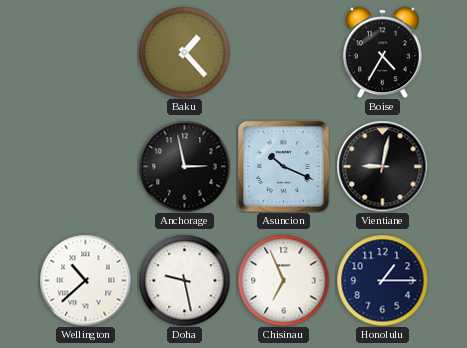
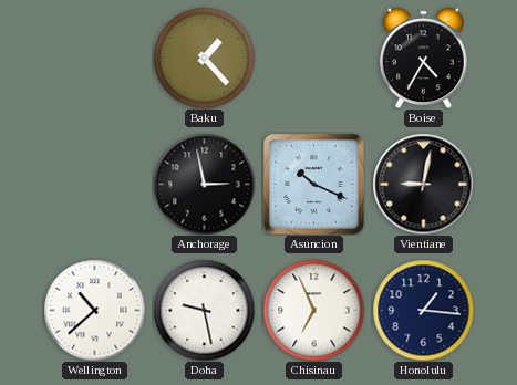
Honolulu: 1:15 -> 1:16 (423, 310)
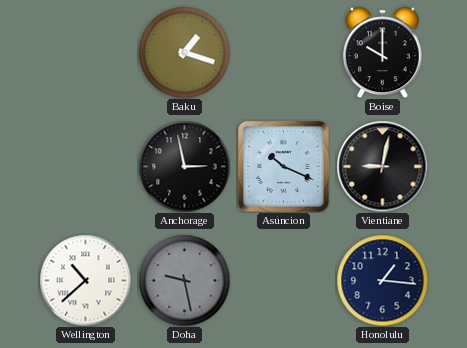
Baku: 1:23 -> 1:18 (184, 52)
Boise: 4:35 -> 10:00 (383, 52)
Doha dial: white -> grey (184, 280)
Chisinau: 6:56 -> none (313, 310)
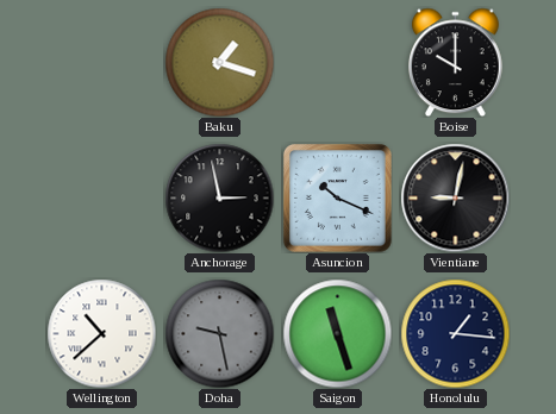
Saigon: none -> 11:27 (337, 333)
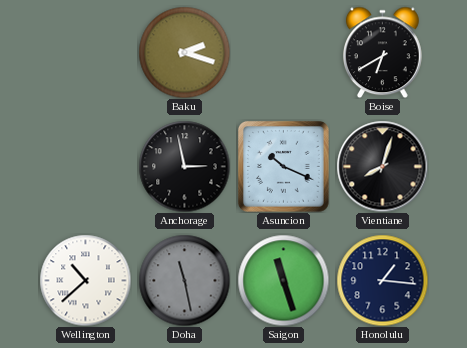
Baku: 1:18 -> 2:18 (184, 52)
Boise: 10:00 -> 6:40 (383, 52)
Vientiane: 9:02 -> 8:03 (382, 166)
Doha: 9:28 -> 11:28 (184, 280)
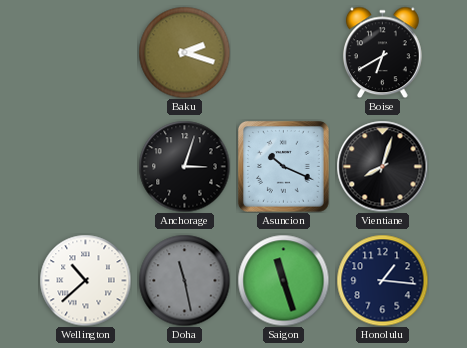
Anchorage: 2:58 -> 3:03 (184, 166)
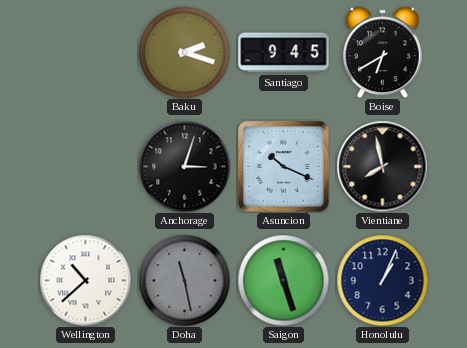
Santiago: none -> 9:45 (284, 53)
Vientiane: 8:03 -> 7:58 (382, 166)
Honolulu: 1:16 -> 1:04 (382, 280)
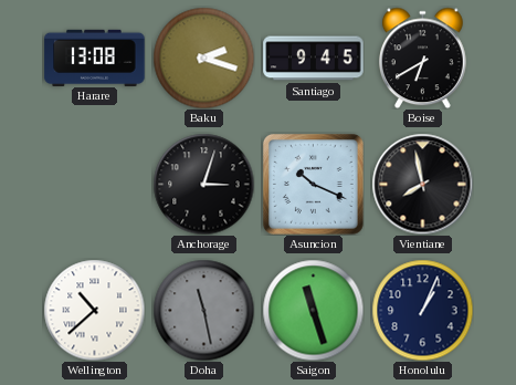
Harare: none -> 13:08 (95, 58)
